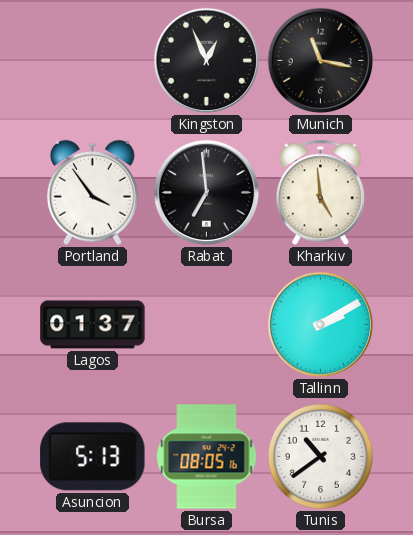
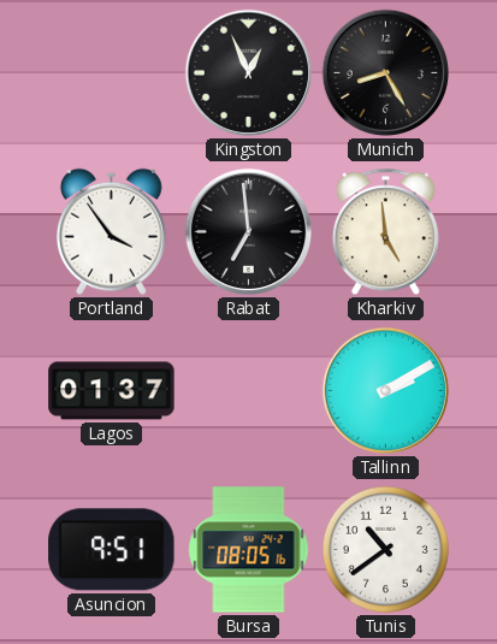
Munich: 11:17 -> 8:25 (386, 73)
Asuncion: 5:13 -> 9:51 (112, 550)
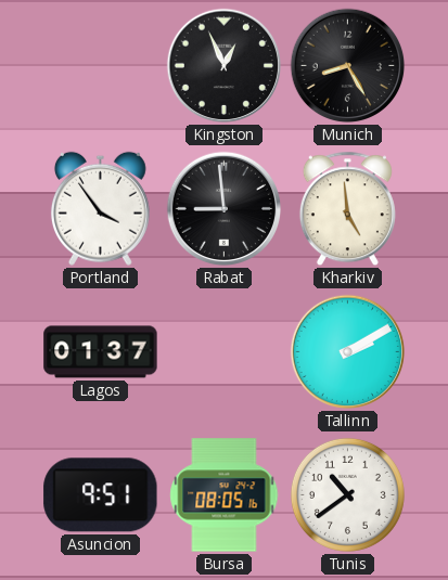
Rabat: 6:59 -> 8:59 (225, 209)
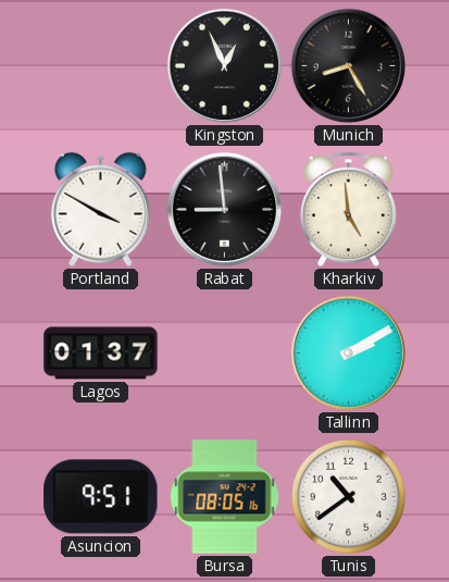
Portland: 3:54 -> 3:50 (100, 209)
